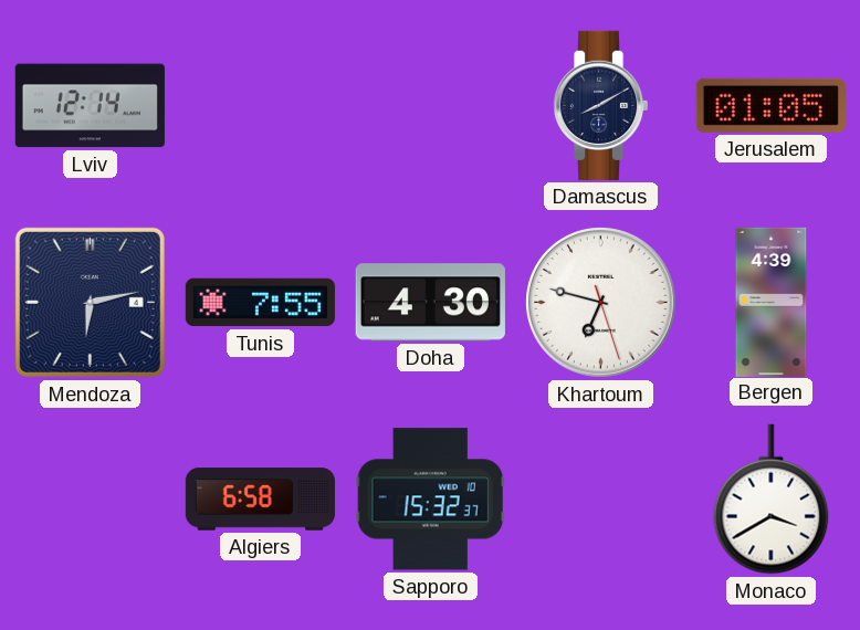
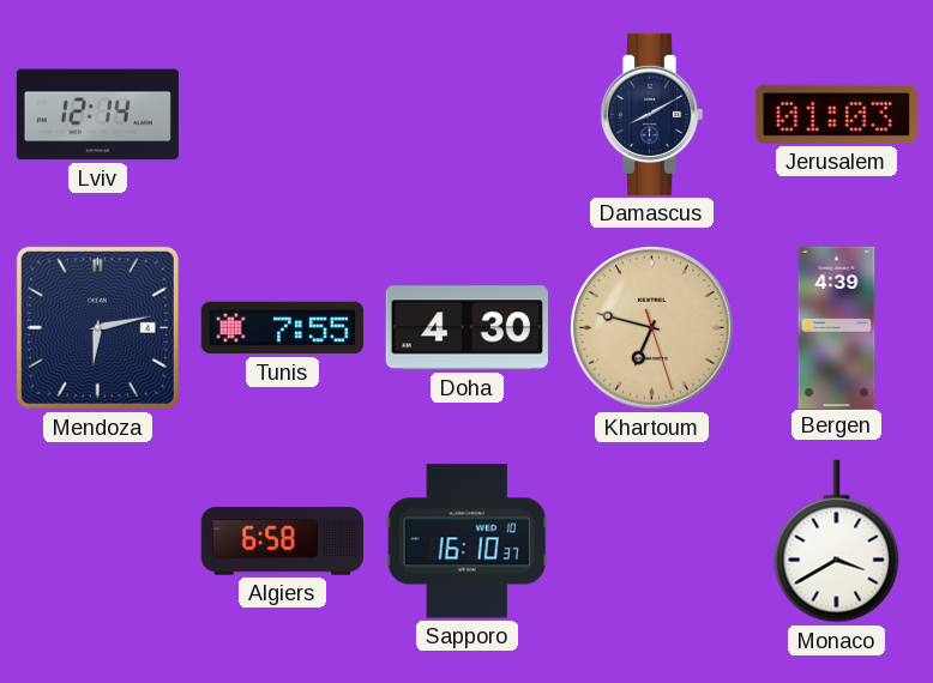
Jerusalem: 01:05 -> 01:03 (836, 114)
Khartoum dial: white -> champagne (652, 328)
Sapporo: 15:32 -> 16:10 (466, 542)
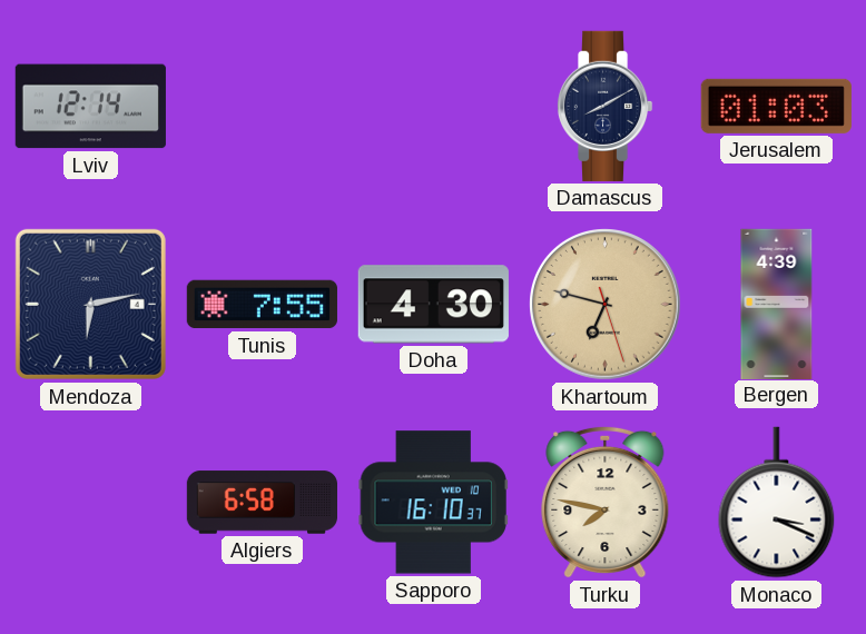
Turku: none -> 7:47 (606, 502)
Monaco: 3:40 -> 3:19 (777, 503)
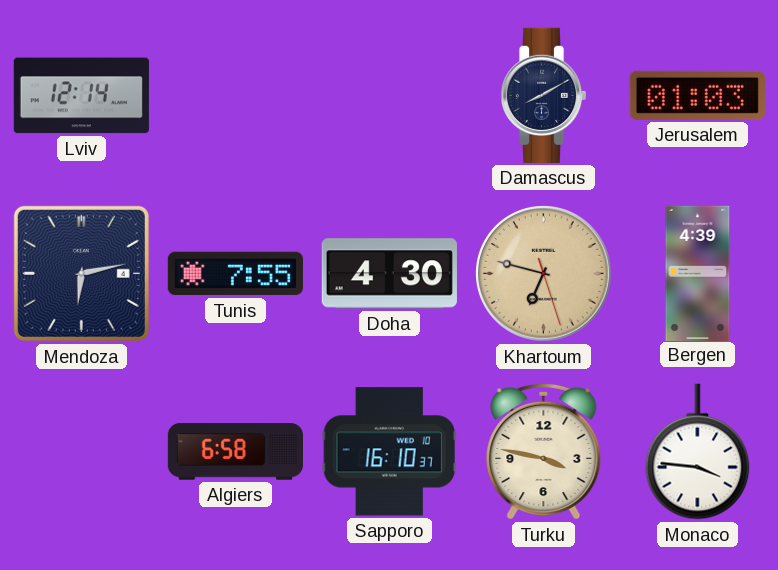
Turku: 7:47 -> 3:47 (544, 451)
Monaco: 3:19 -> 3:46 (698, 452)
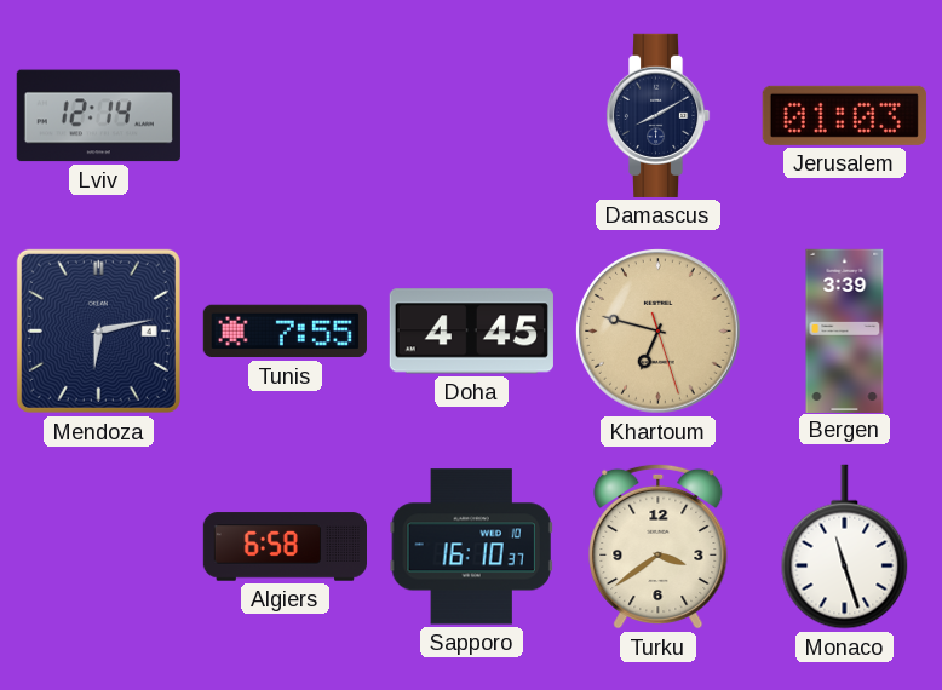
Doha: 4:30 -> 4:45 (471, 332)
Bergen: 4:39 -> 3:39 (845, 330)
Turku: 3:47 -> 3:39 (659, 546)
Monaco: 3:46 -> 11:27 (845, 547)
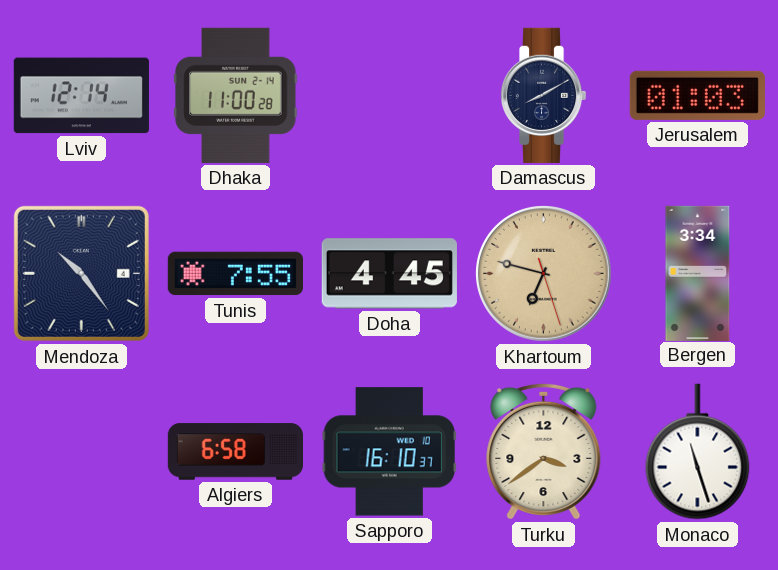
Dhaka: none -> 11:00 (236, 95)
Mendoza: 6:13 -> 10:24 (81, 273)
Bergen: 3:39 -> 3:34 (698, 273)
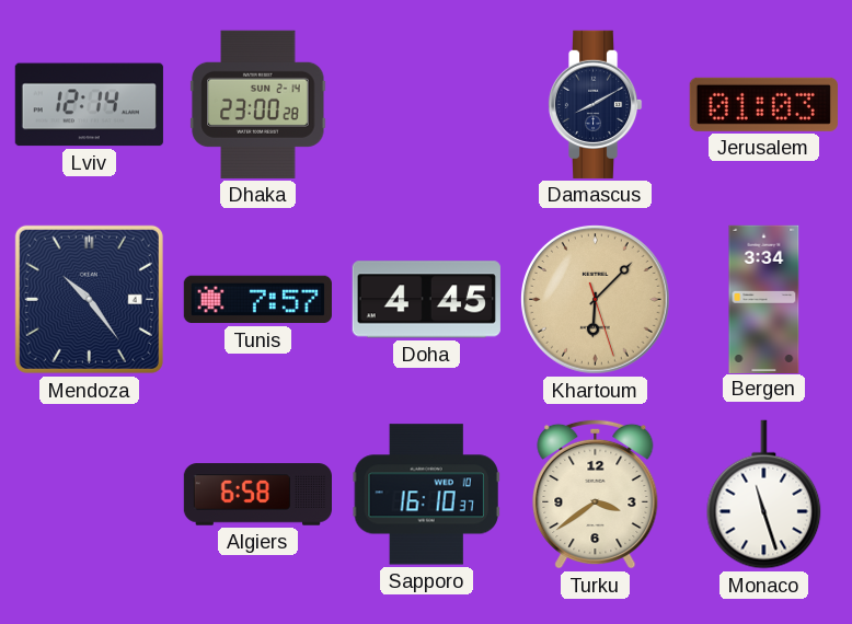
Dhaka: 11:00 -> 23:00 (258, 104)
Tunis: 7:55 -> 7:57 (257, 300)
Khartoum: 6:47 -> 6:07 (596, 300)
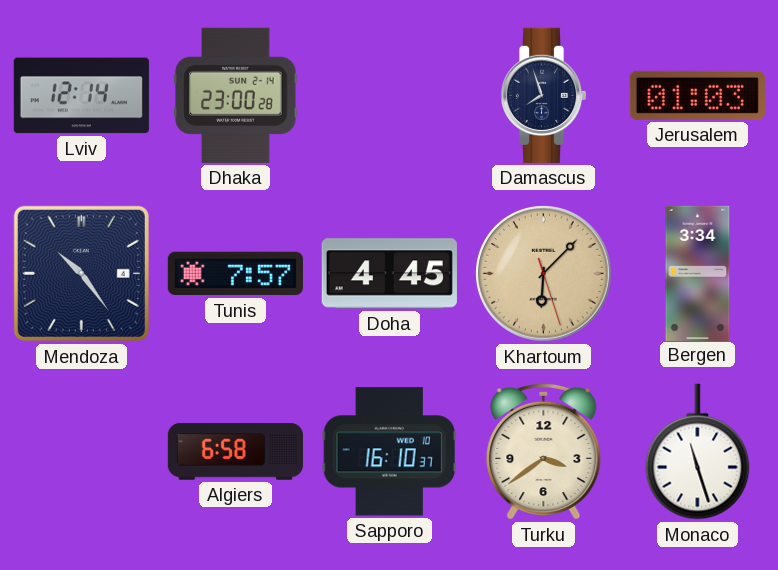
Damascus: 8:10 -> 7:57 (543, 95)
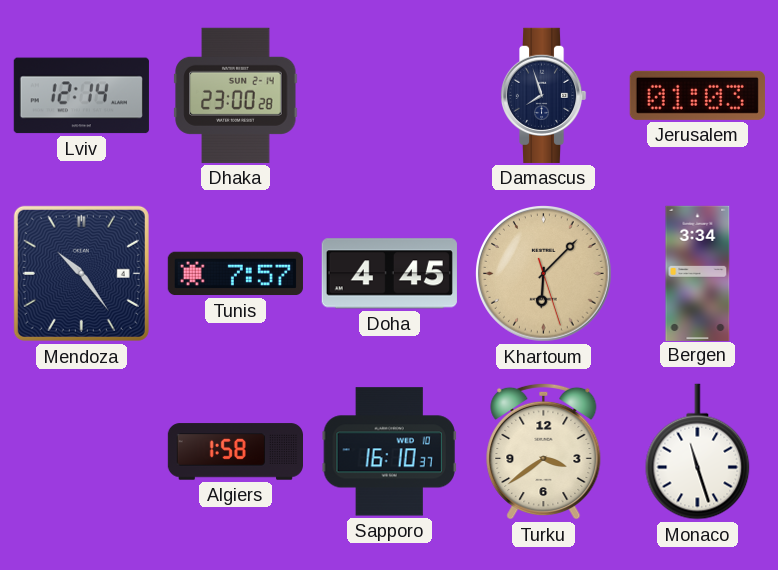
Algiers: 6:58 -> 1:58 (235, 452)
